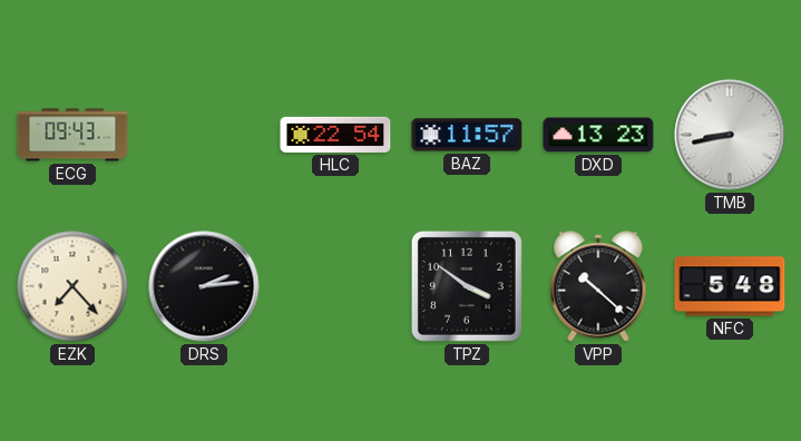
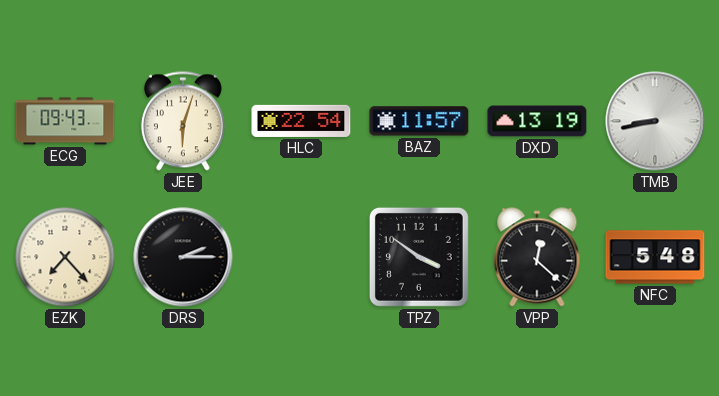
JEE: none -> 6:03 (183, 121)
DXD: 13:23 -> 13:19 (537, 121)
DRS: 2:14 -> 2:15 (183, 257)
VPP: 10:22 -> 12:22 (537, 257)
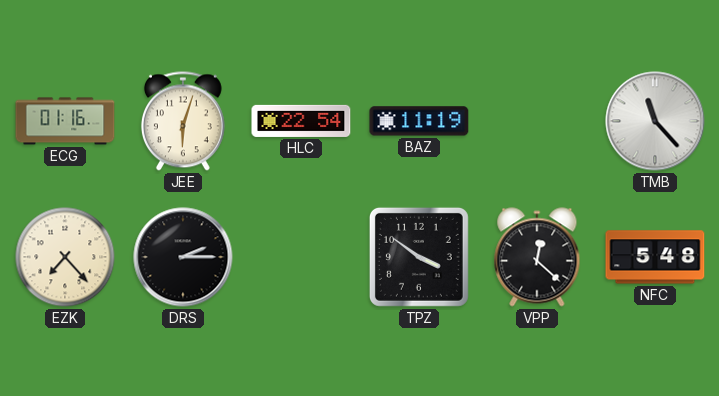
ECG: 09:43 -> 01:16 (65, 121)
BAZ: 11:57 -> 11:19 (419, 121)
DXD: 13:19 -> none (537, 121)
TMB: 8:43 -> 11:23 (655, 121)
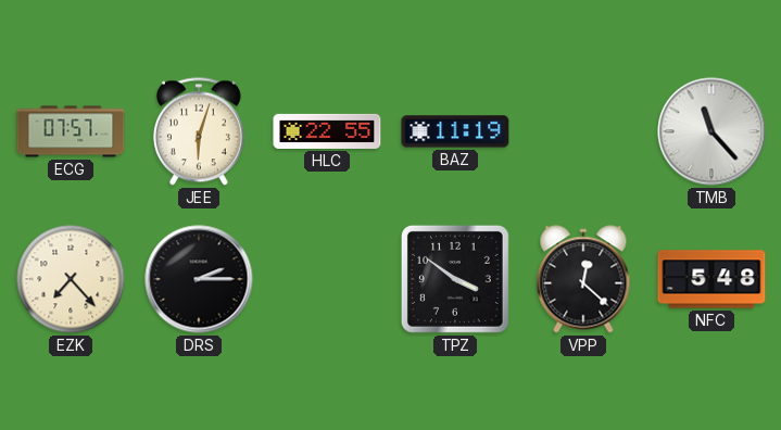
ECG: 01:16 -> 07:57 (71, 131)
HLC: 22:54 -> 22:55 (327, 131)
